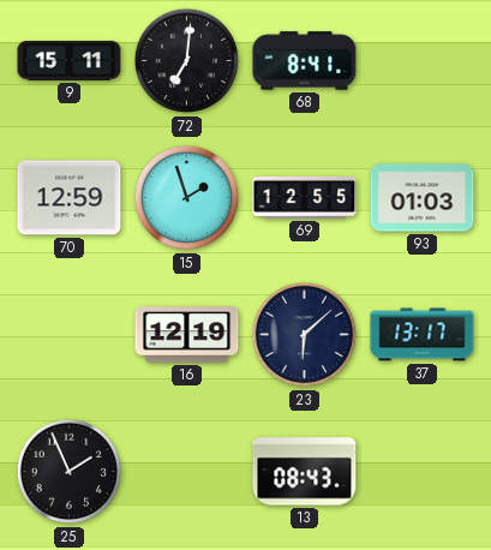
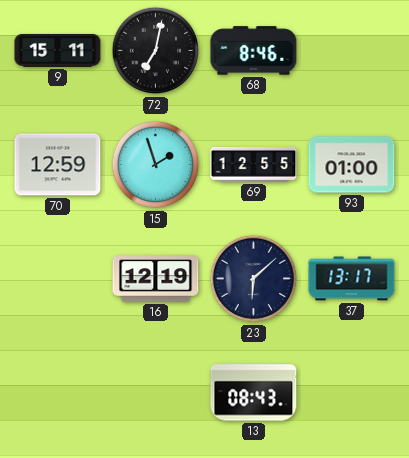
72: 7:01 -> 7:02 (156, 51)
68: 8:41 -> 8:46 (254, 51)
93: 01:03 -> 01:00 (352, 165)
25: 1:56 -> none (70, 472)
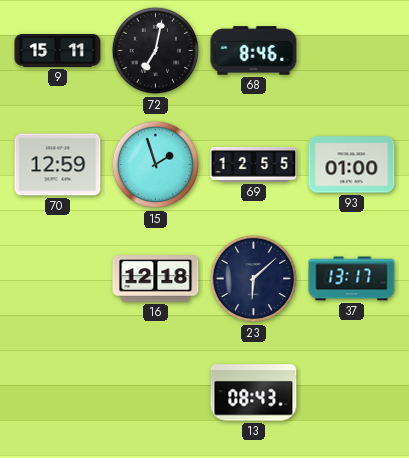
16: 12:19 -> 12:18 (156, 279)
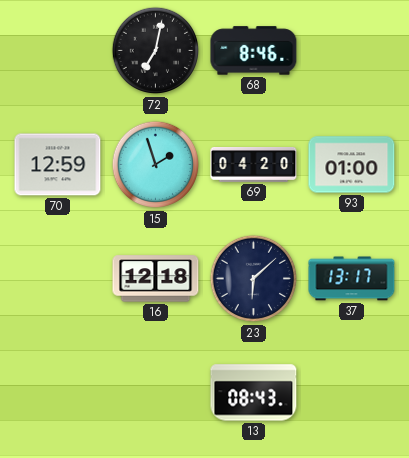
9: 15:11 -> none (58, 50)
69: 12:55 -> 04:20 (254, 165)
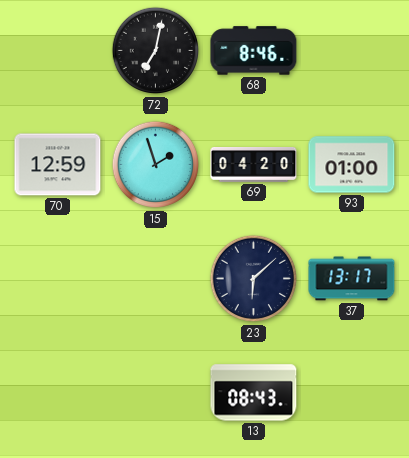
16: 12:18 -> none (156, 279)
